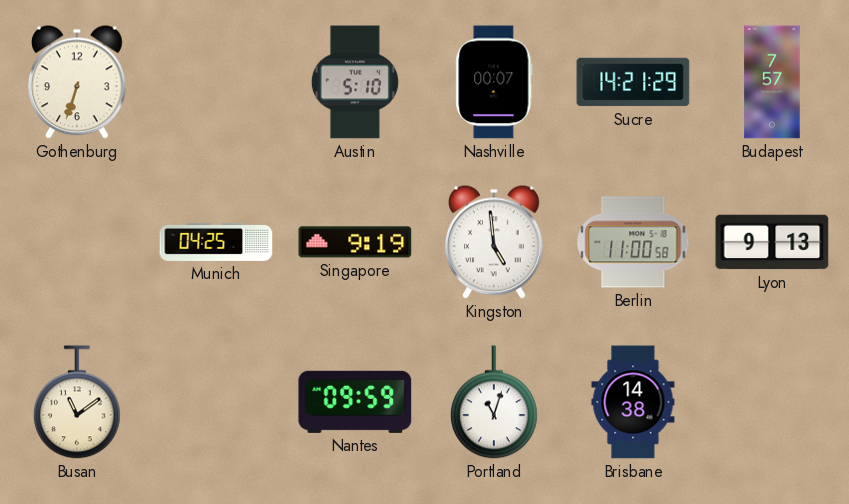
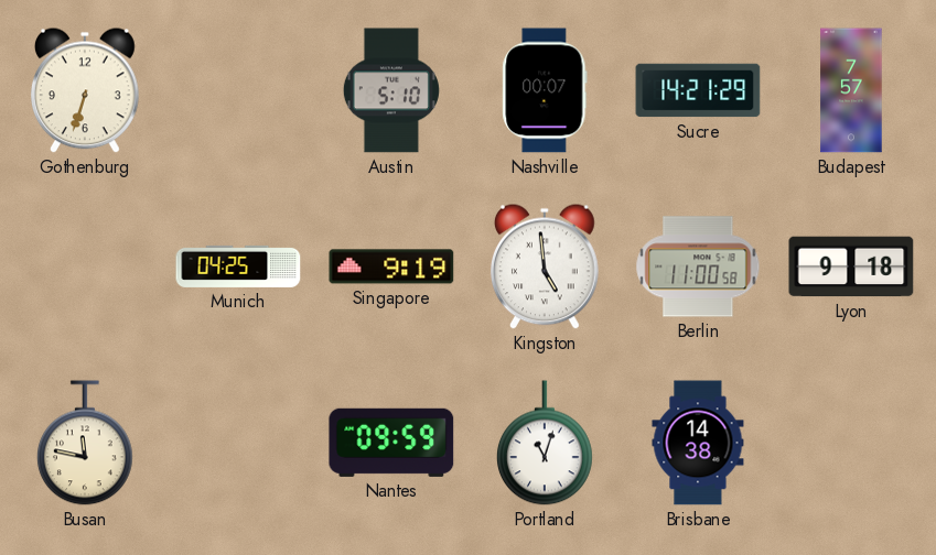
Lyon: 9:13 -> 9:18 (851, 266)
Busan: 11:09 -> 11:47 (85, 443)
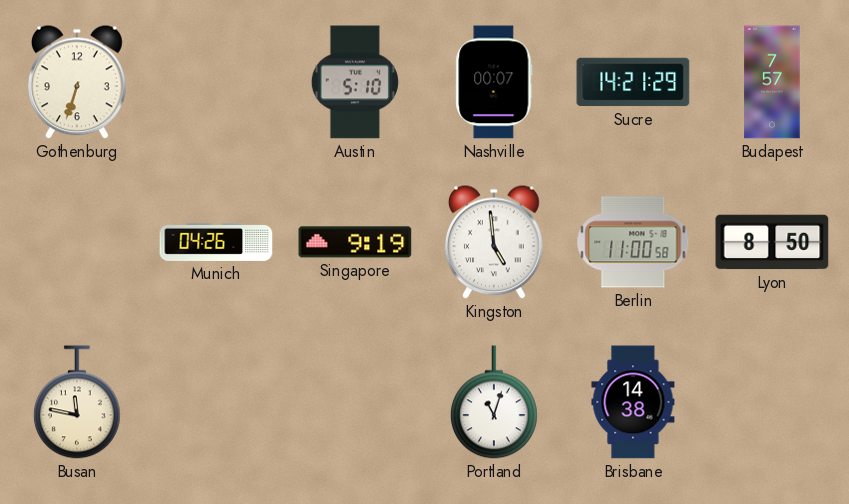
Munich: 04:25 -> 04:26 (216, 242)
Lyon: 9:18 -> 8:50 (772, 242)
Nantes: 09:59 -> none (391, 443)
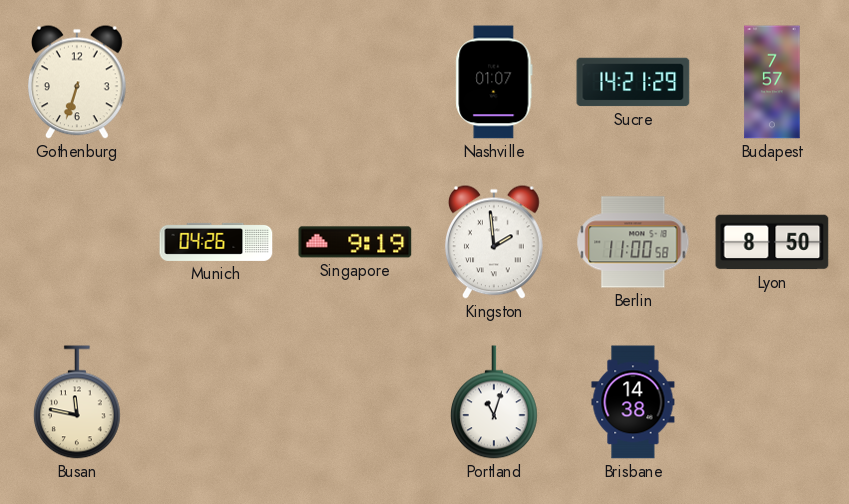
Austin: 5:10 -> none (355, 82)
Nashville: 00:07 -> 01:07 (494, 82)
Kingston: 4:59 -> 1:59 (495, 242)
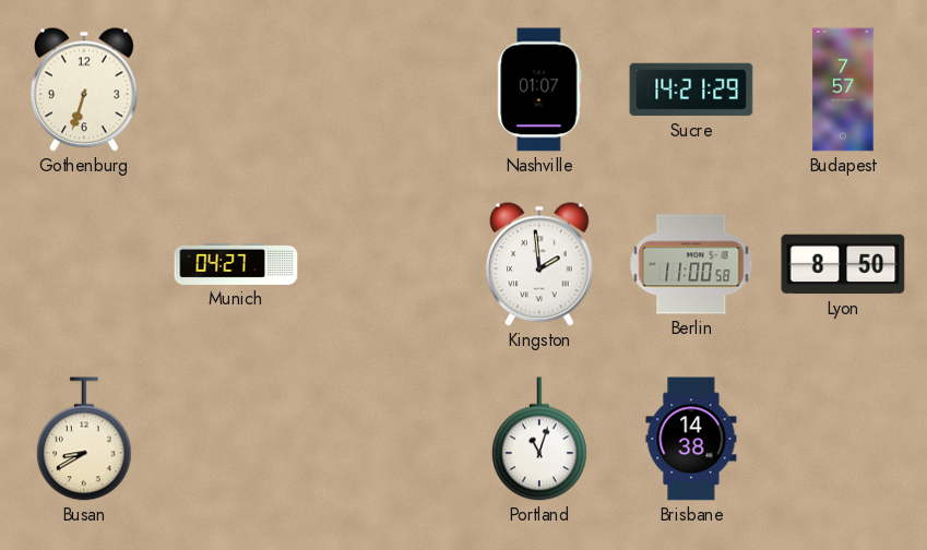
Munich: 04:26 -> 04:27 (236, 264)
Singapore: 9:19 -> none (355, 242)
Busan: 11:47 -> 8:40 (84, 439)
